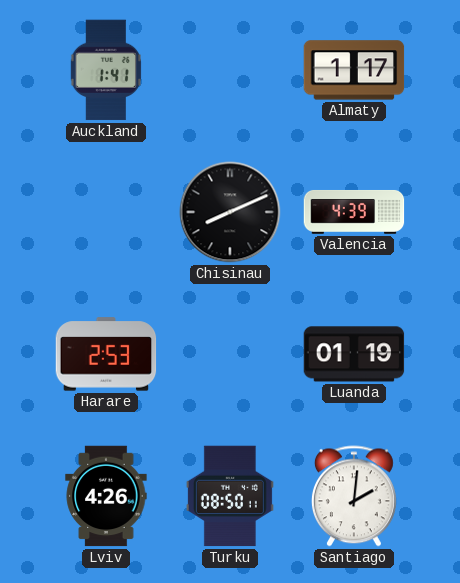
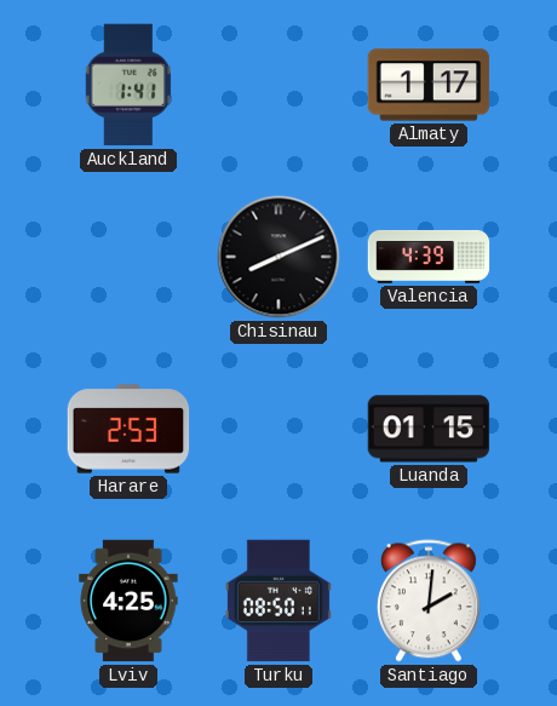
Luanda: 01:19 -> 01:15 (429, 429)
Lviv: 4:26 -> 4:25 (128, 601)
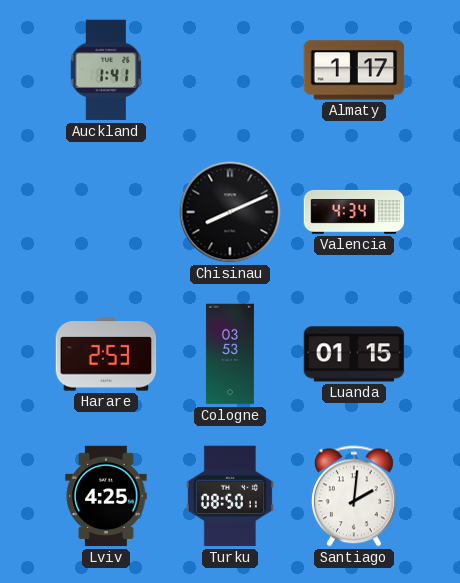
Valencia: 4:39 -> 4:34 (354, 212)
Cologne: none -> 03:53 (230, 354)
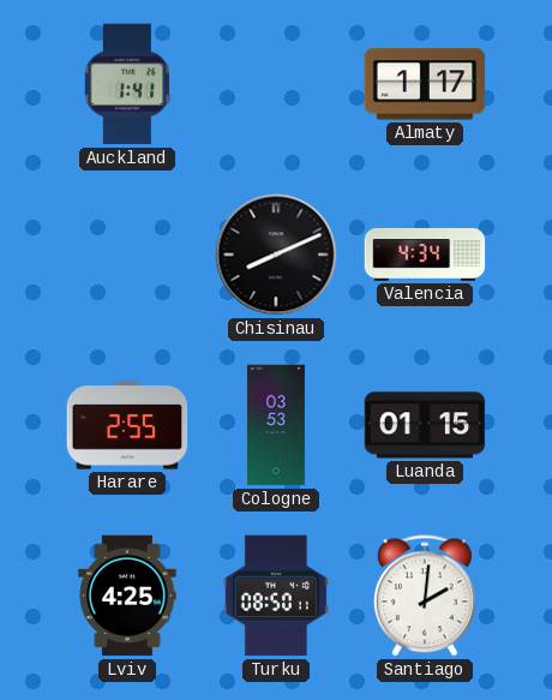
Harare: 2:53 -> 2:55 (127, 425)
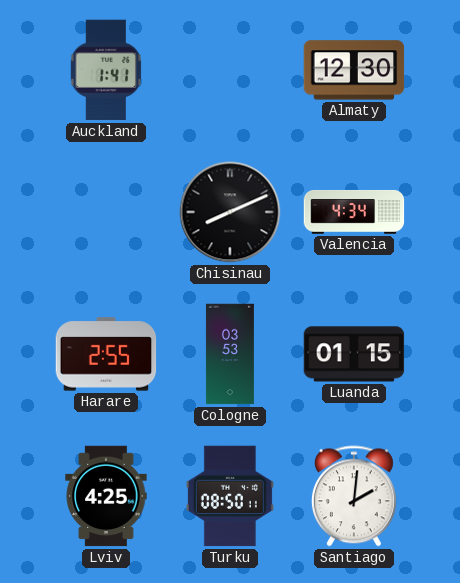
Almaty: 1:17 -> 12:30 (354, 70)
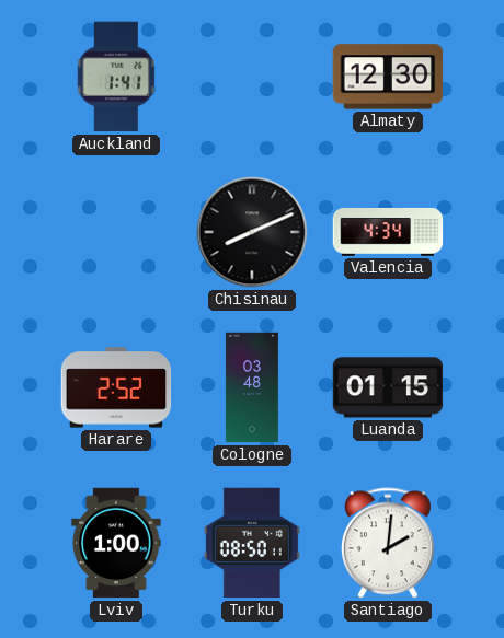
Harare: 2:55 -> 2:52 (116, 387)
Cologne: 03:53 -> 03:48 (252, 387)
Lviv: 4:25 -> 1:00 (116, 543)
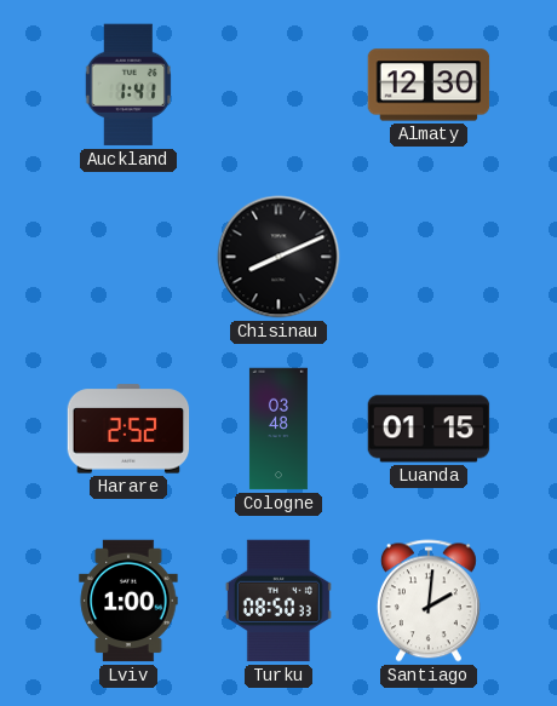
Valencia: 4:34 -> none (388, 232)
Turku: 08:50:11 -> 08:50:33 (278, 601)
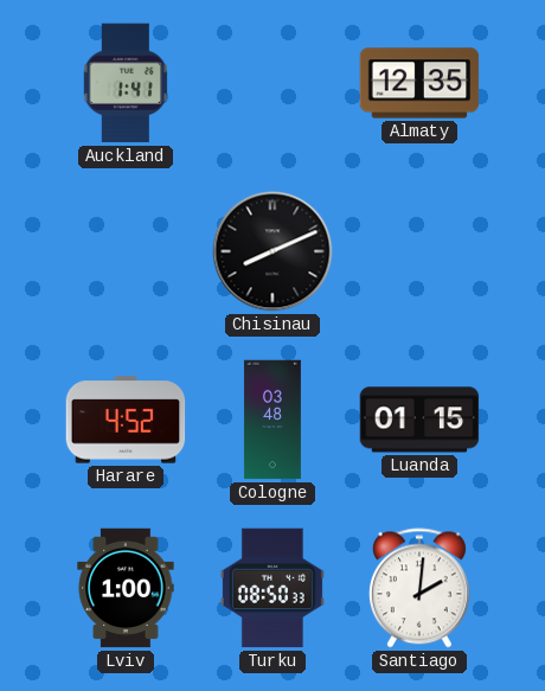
Almaty: 12:30 -> 12:35 (419, 83)
Harare: 2:52 -> 4:52 (126, 420)
